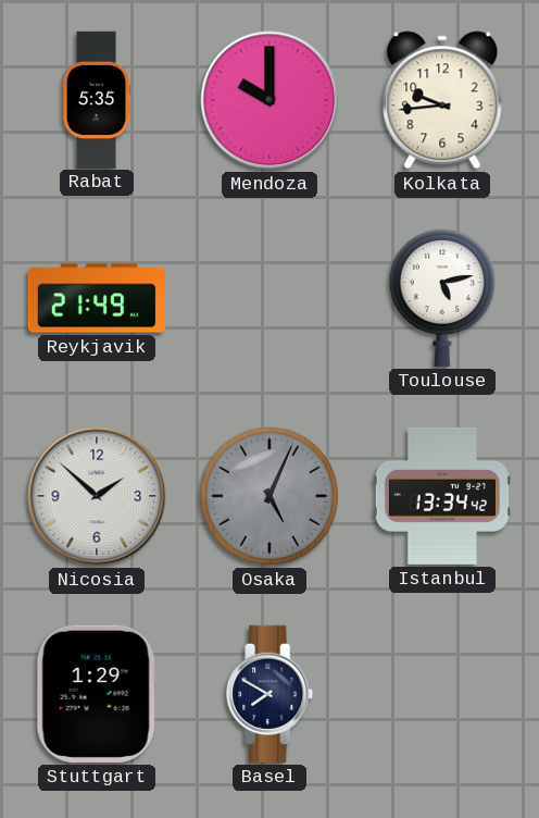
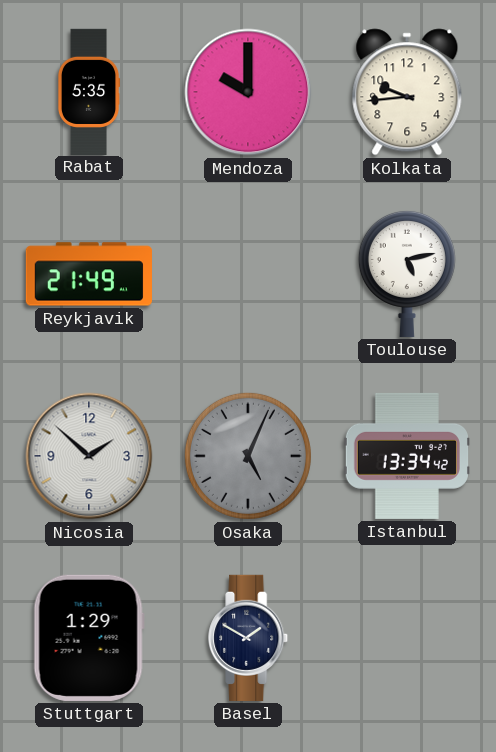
Basel: 7:50 -> 1:50 (249, 638)
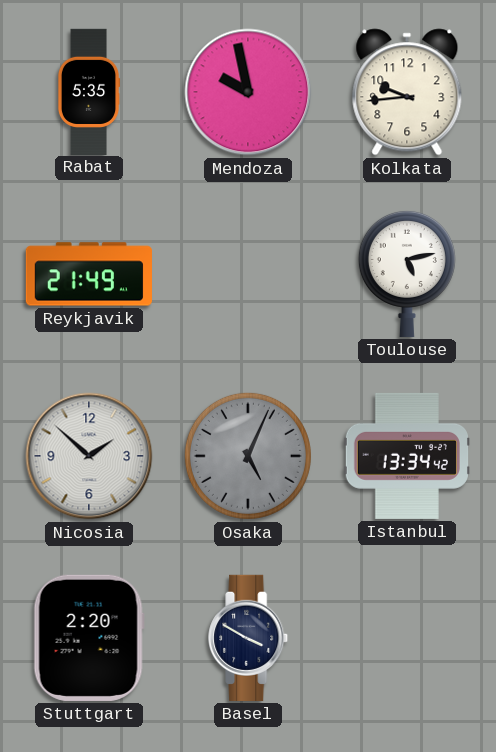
Mendoza: 10:00 -> 9:58 (248, 92)
Stuttgart: 1:29 -> 2:20 (89, 638)
Basel: 1:50 -> 3:50 (249, 638)
